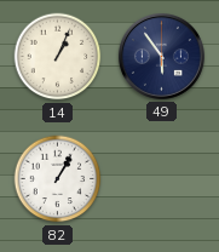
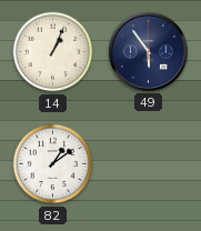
82: 1:05 -> 1:09 (53, 164)
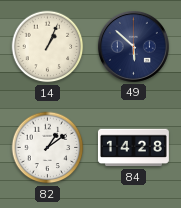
49: 5:54 -> 5:52 (133, 46)
84: none -> 14:28 (133, 148)
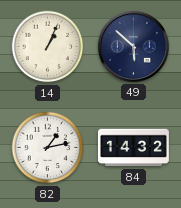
82: 1:09 -> 1:13 (48, 148)
84: 14:28 -> 14:32 (133, 148)
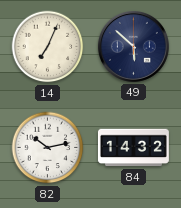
14: 1:04 -> 7:04 (48, 47)
82: 1:13 -> 10:13 (48, 148)
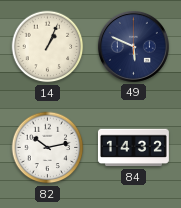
14: 7:04 -> 1:04 (48, 47)
49: 5:52 -> 5:49 (133, 46)
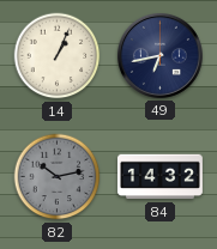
49: 5:49 -> 6:43 (159, 55)
82 dial: white -> grey (58, 177)
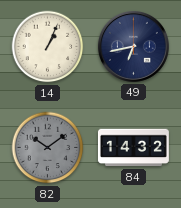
82: 10:13 -> 10:09 (48, 148)
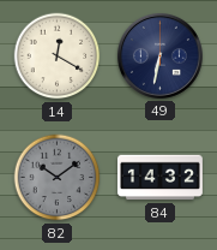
14: 1:04 -> 12:20 (58, 56)
49: 6:43 -> 6:32 (159, 55)
